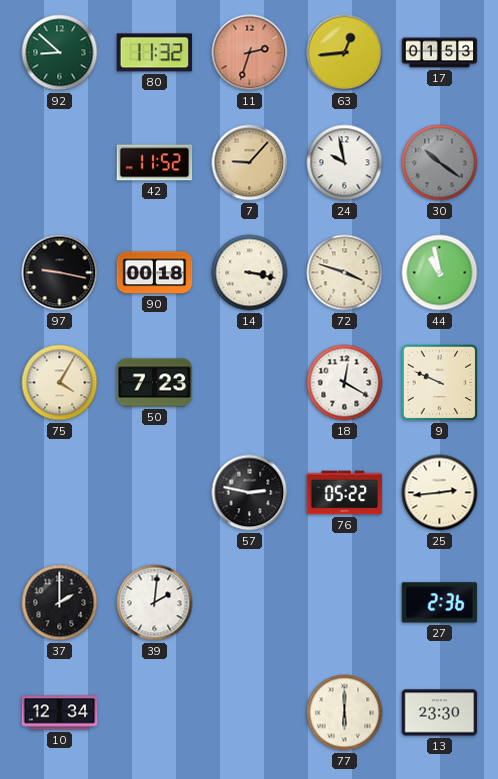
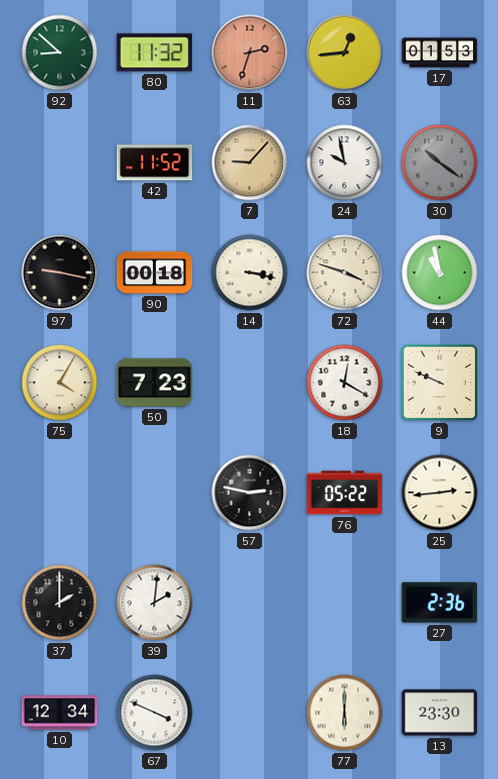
67: none -> 3:49 (155, 713)
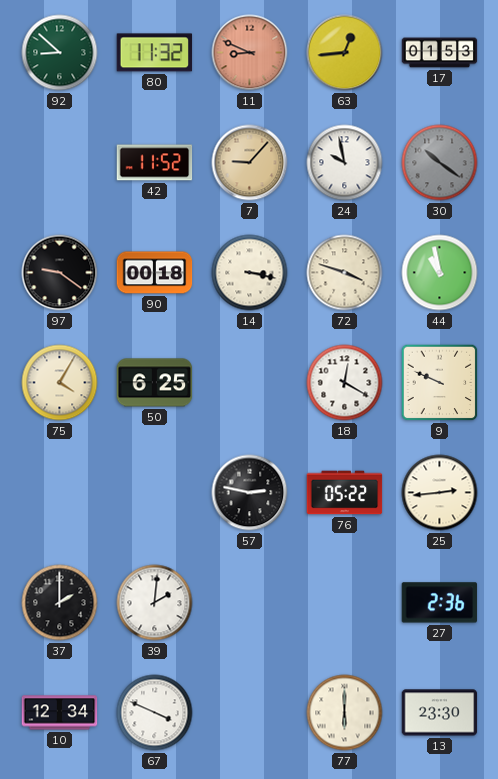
11: 2:33 -> 8:49 (250, 53)
97: 9:17 -> 9:21 (60, 273)
50: 7:23 -> 6:25 (155, 383)
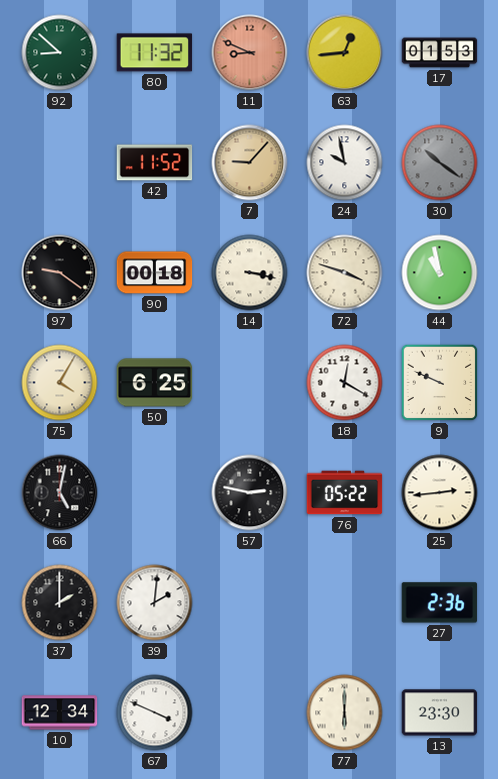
66: none -> 5:02 (60, 493)
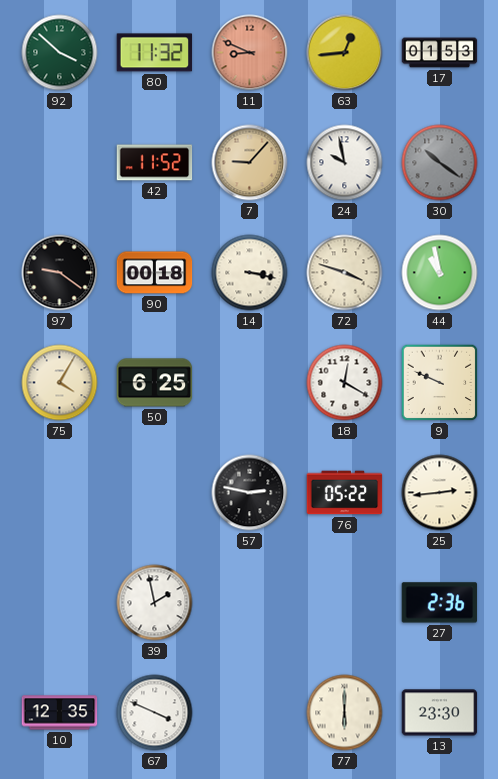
92: 8:52 -> 3:52 (60, 53)
66: 5:02 -> none (60, 493)
37: 2:00 -> none (60, 603)
39: 2:01 -> 1:58 (155, 603)
10: 12:34 -> 12:35 (60, 713)
